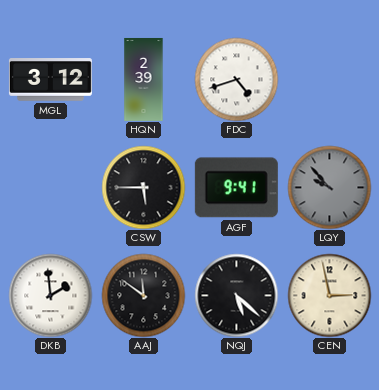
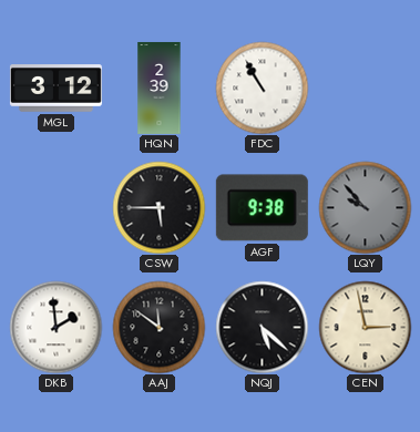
FDC: 4:42 -> 10:55 (262, 88)
AGF: 9:41 -> 9:38 (262, 208)
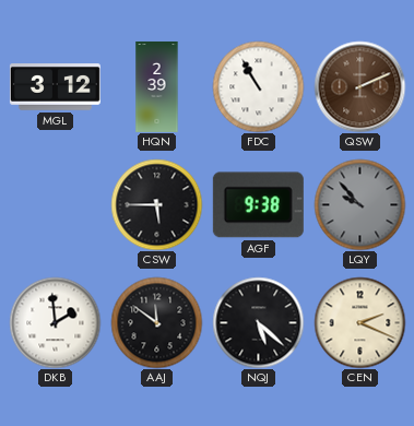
QSW: none -> 2:11 (359, 86)
CEN: 2:58 -> 2:19 (359, 322)
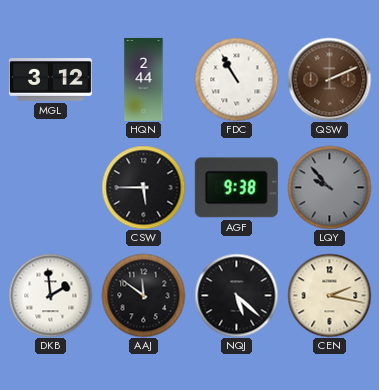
HQN: 2:39 -> 2:44 (144, 79)
CEN: 2:19 -> 2:17 (329, 295)
